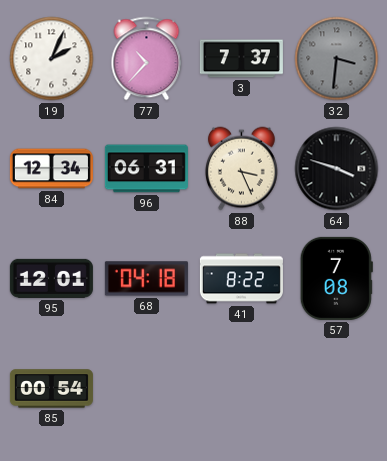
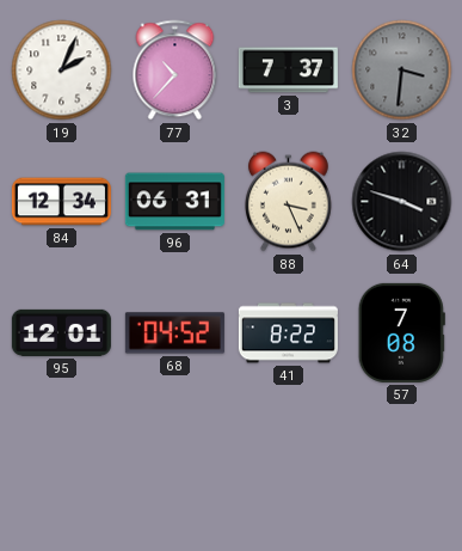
68: 04:18 -> 04:52 (174, 333)
85: 00:54 -> none (51, 389)
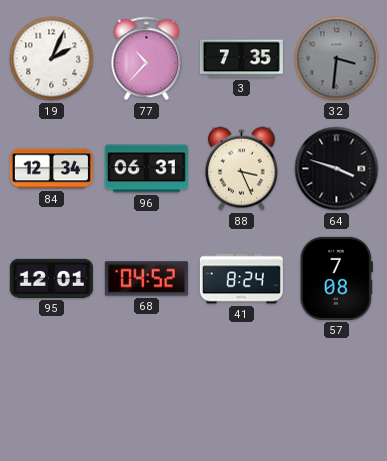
3: 7:37 -> 7:35 (241, 59)
41: 8:22 -> 8:24 (241, 279)
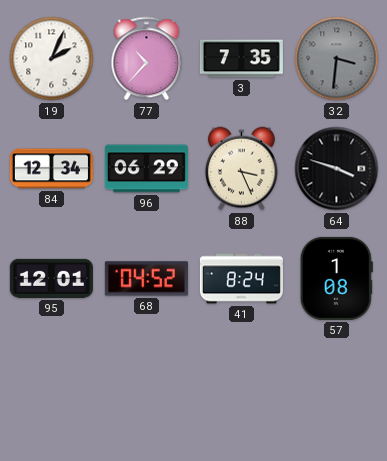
96: 06:31 -> 06:29 (146, 169)
57: 7:08 -> 1:08 (336, 278)
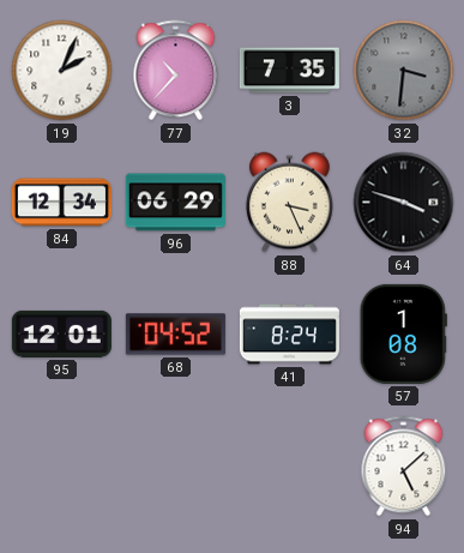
94: none -> 5:08 (404, 467)
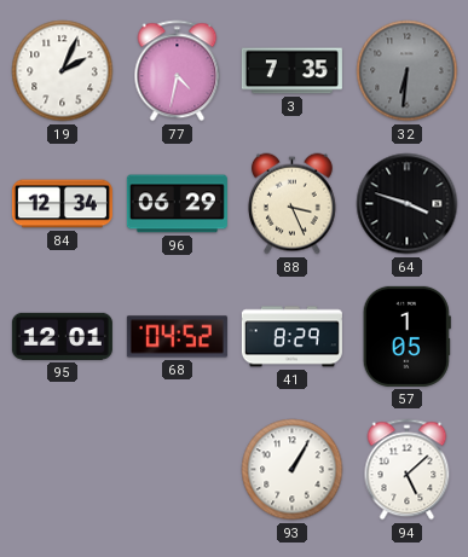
77: 10:37 -> 4:32 (178, 71)
32: 3:31 -> 6:31 (408, 71)
41: 8:24 -> 8:29 (291, 337)
57: 1:08 -> 1:05 (406, 336)
93: none -> 1:05 (293, 470)
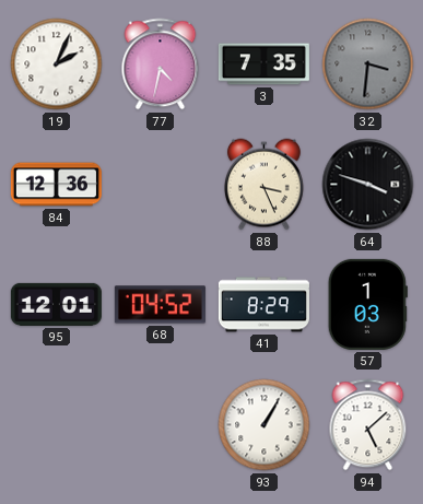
32: 6:31 -> 3:31 (368, 65)
84: 12:34 -> 12:36 (56, 185)
96: 06:29 -> none (177, 204)
57: 1:05 -> 1:03 (367, 304)
